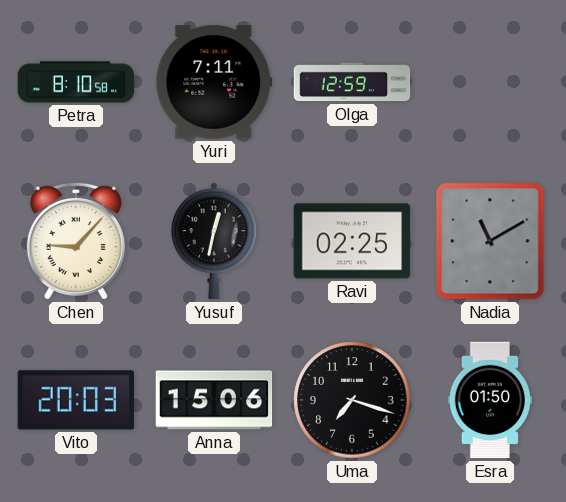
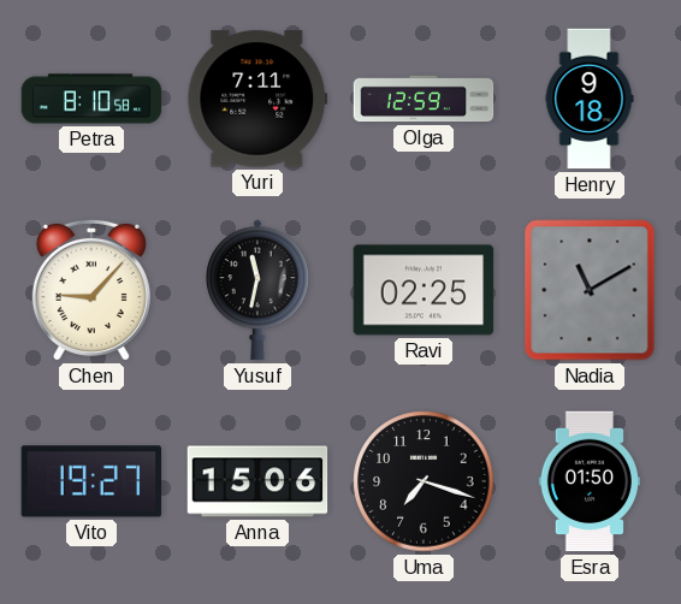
Henry: none -> 9:18 (590, 99)
Yusuf: 12:32 -> 11:32 (259, 290)
Vito: 20:03 -> 19:27 (91, 481)
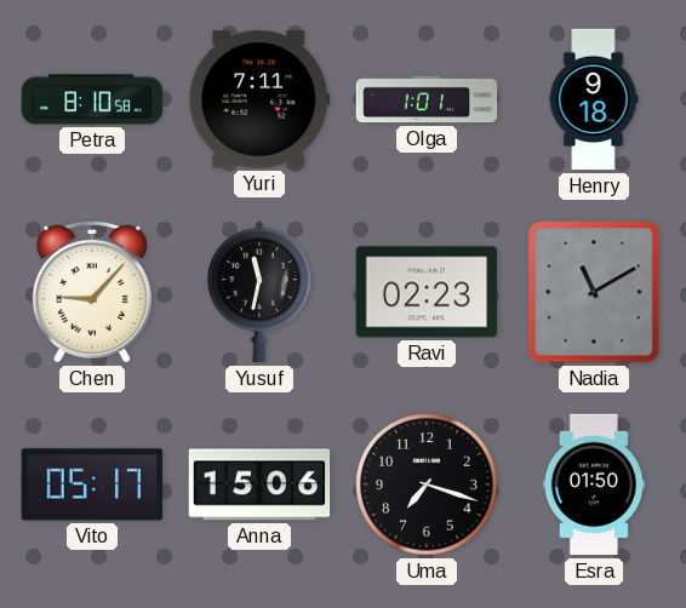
Olga: 12:59 -> 1:01 (427, 99)
Ravi: 02:25 -> 02:23 (427, 292)
Vito: 19:27 -> 05:17 (92, 484)
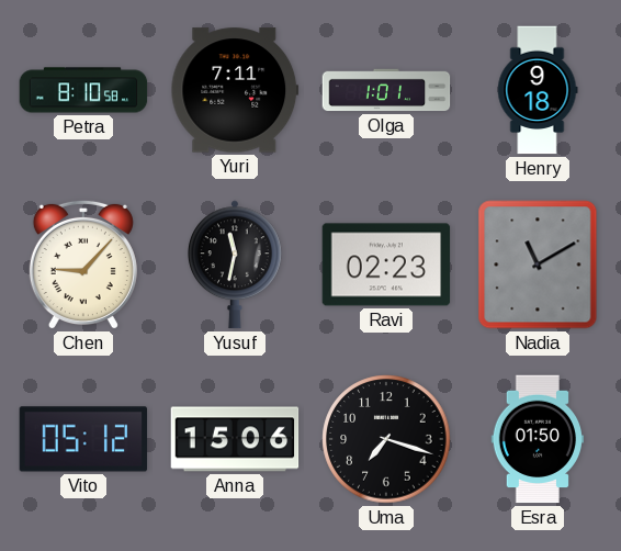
Vito: 05:17 -> 05:12 (83, 439)
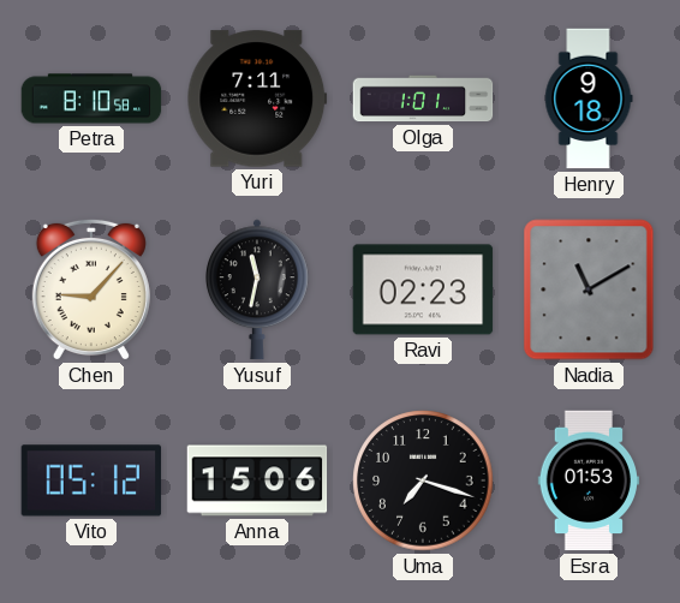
Esra: 01:50 -> 01:53 (587, 480)
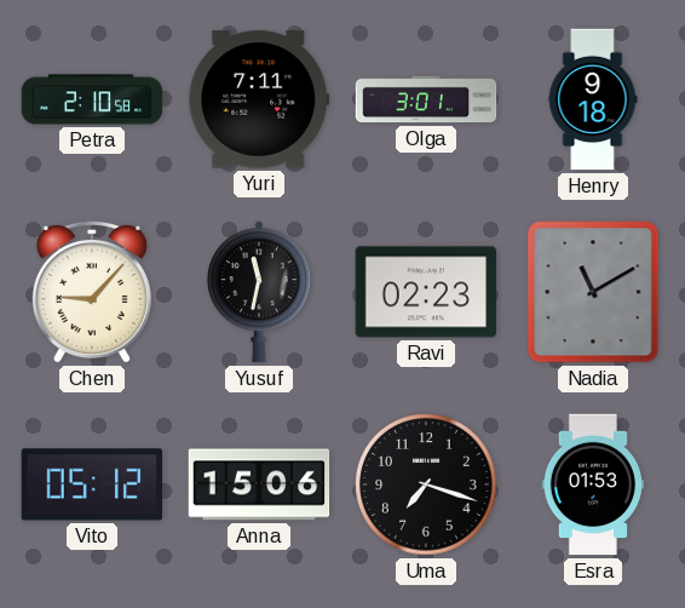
Petra: 8:10 -> 2:10 (92, 99)
Olga: 1:01 -> 3:01 (426, 99)
